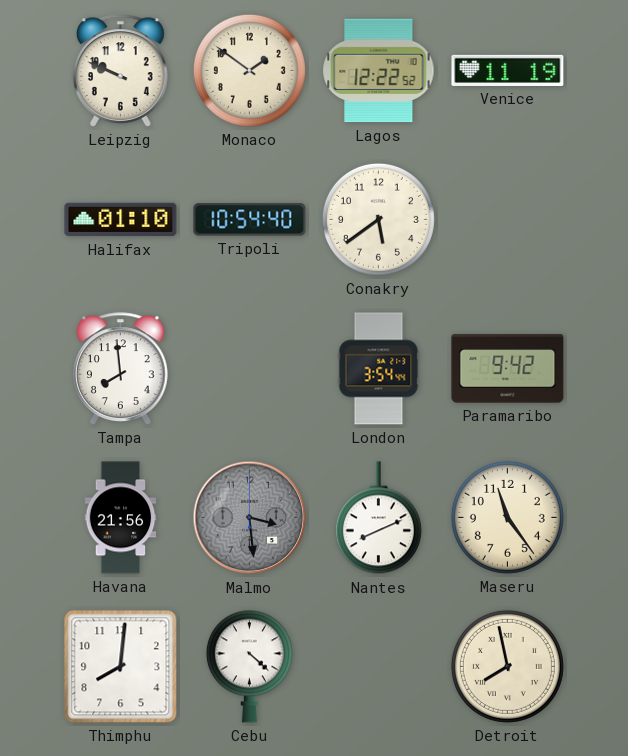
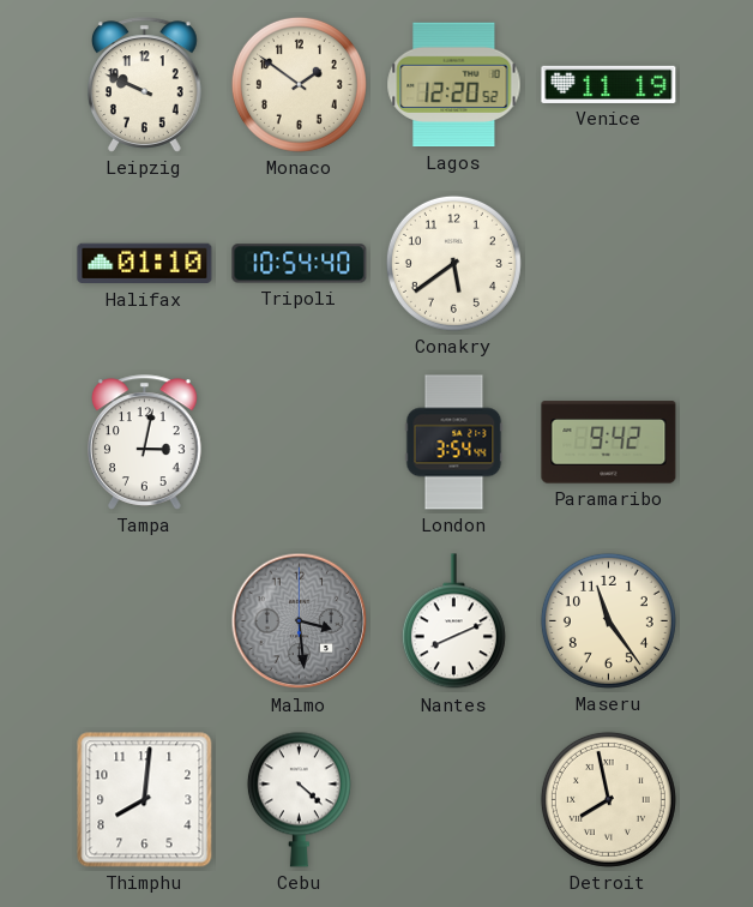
Lagos: 12:22 -> 12:20 (454, 85)
Tampa: 7:59 -> 3:02 (145, 443)
Havana: 21:56 -> none (121, 518)
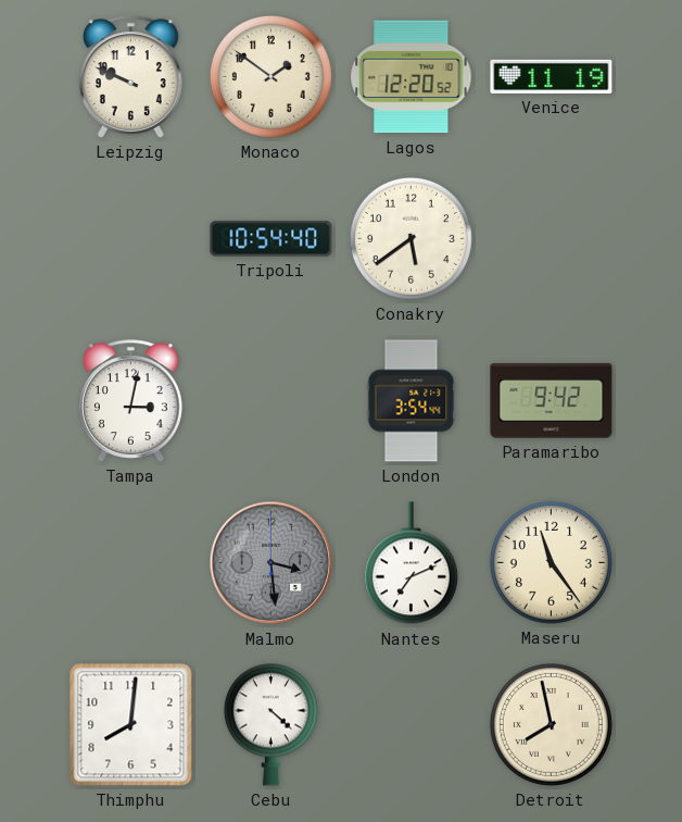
Halifax: 01:10 -> none (145, 264)
Nantes: 8:11 -> 7:11 (411, 563)
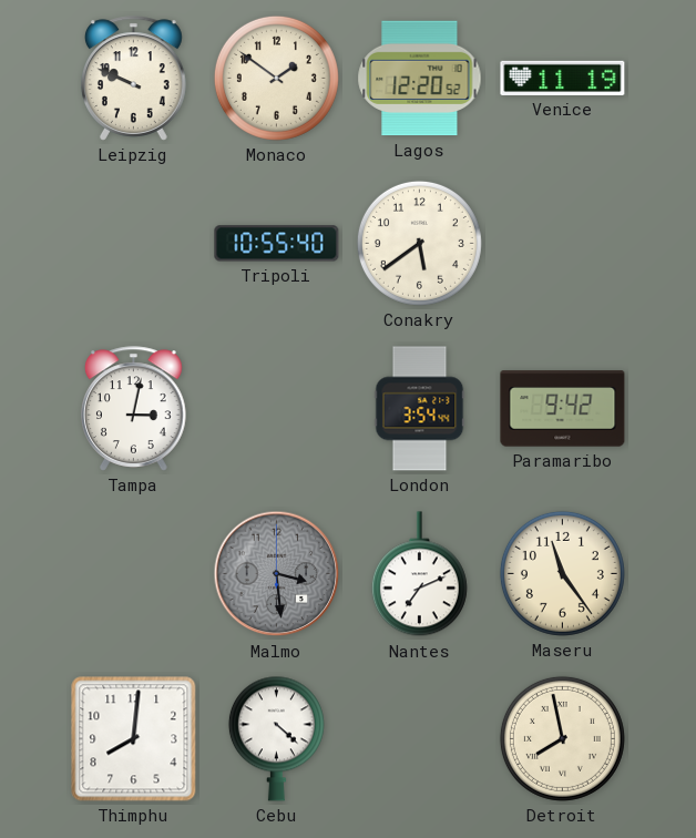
Tripoli: 10:54 -> 10:55 (277, 244)
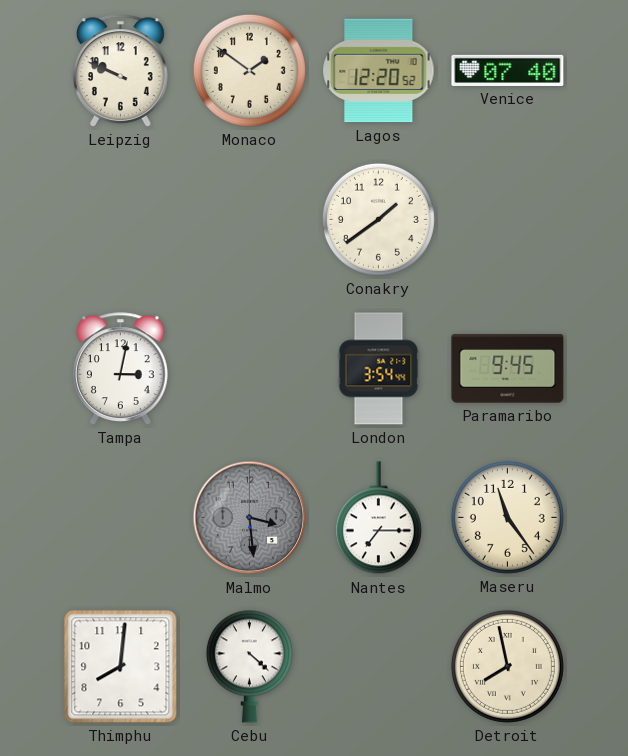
Venice: 11:19 -> 07:40 (508, 70)
Tripoli: 10:55 -> none (277, 244)
Conakry: 5:39 -> 1:39 (378, 219)
Paramaribo: 9:42 -> 9:45 (508, 369)
Nantes: 7:11 -> 7:15 (378, 518)
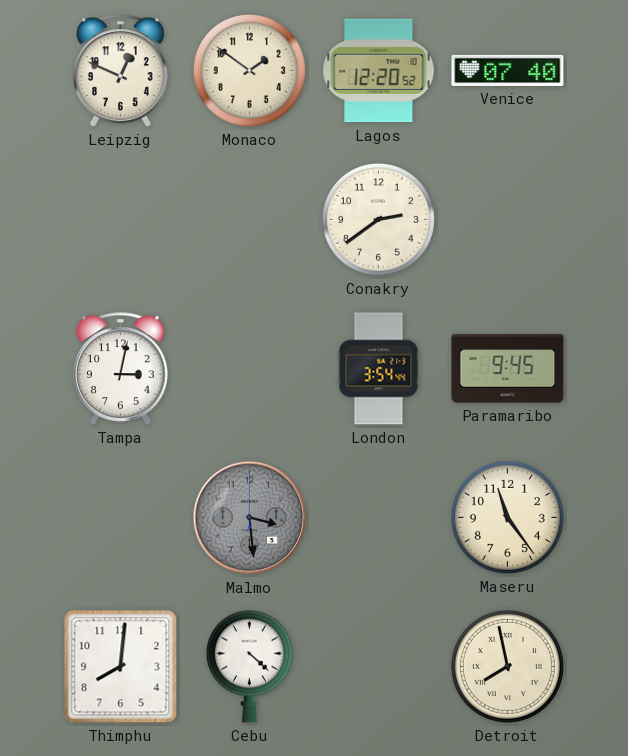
Leipzig: 9:49 -> 12:49 (121, 71)
Conakry: 1:39 -> 2:39 (378, 219)
Nantes: 7:15 -> none (378, 518)
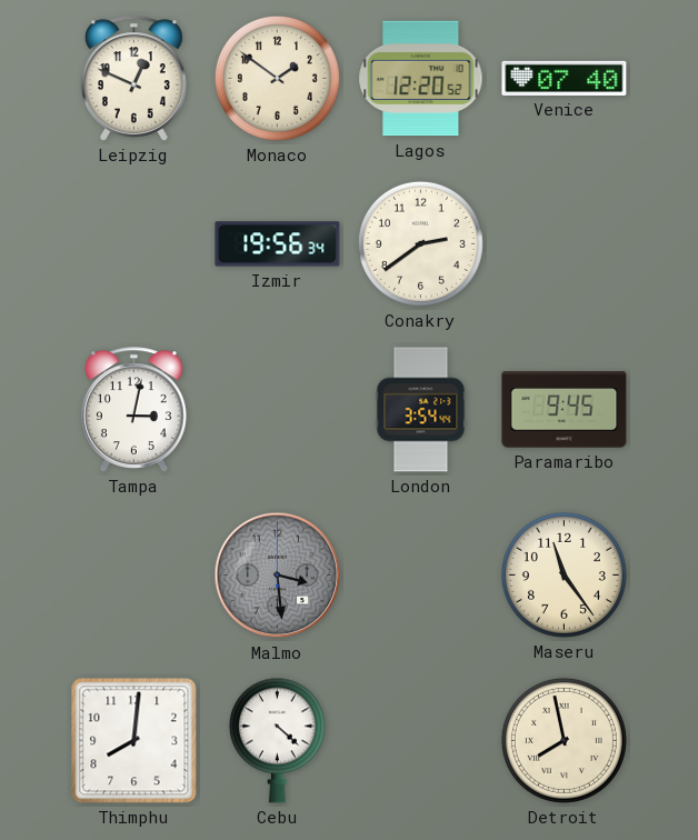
Izmir: none -> 19:56 (278, 244)
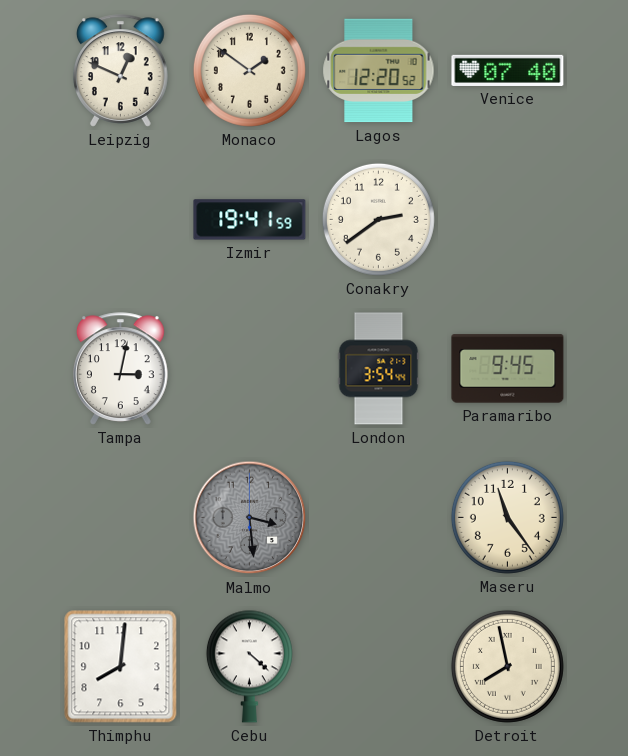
Izmir: 19:56 -> 19:41 (250, 220)
